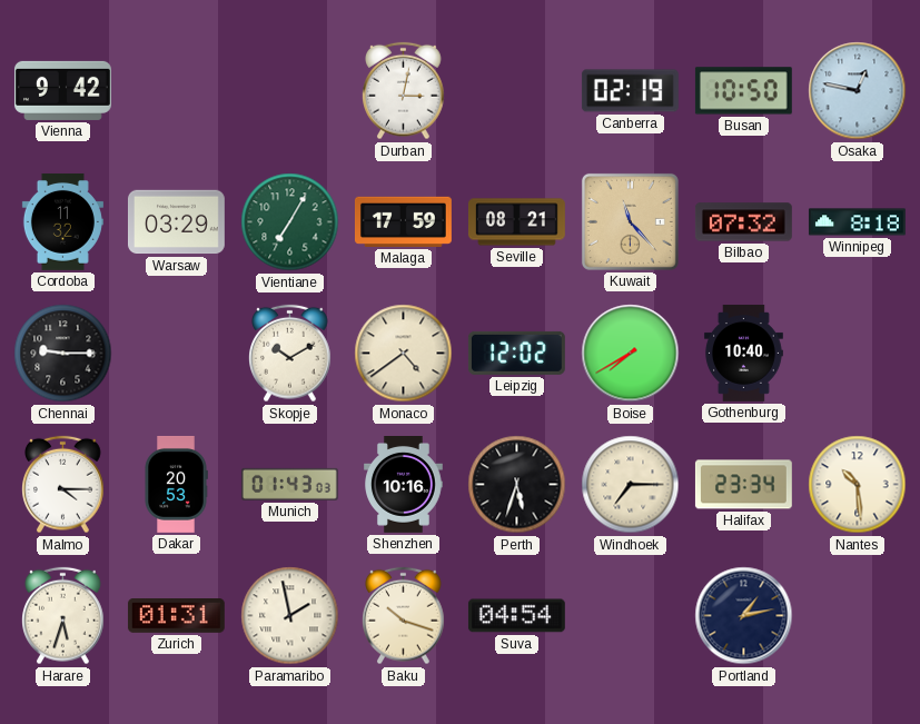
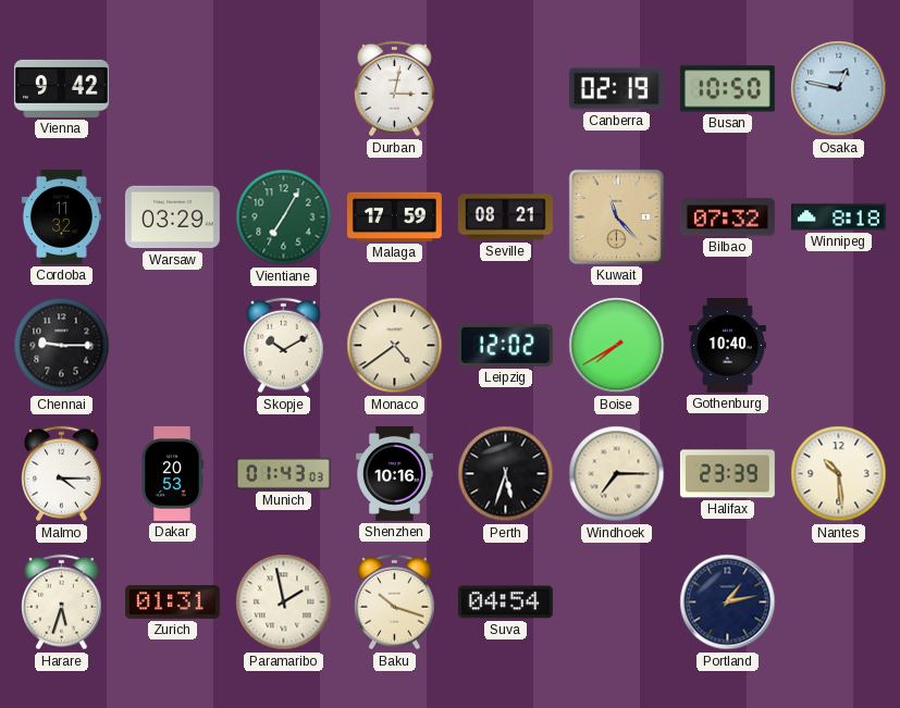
Halifax: 23:34 -> 23:39 (727, 474)
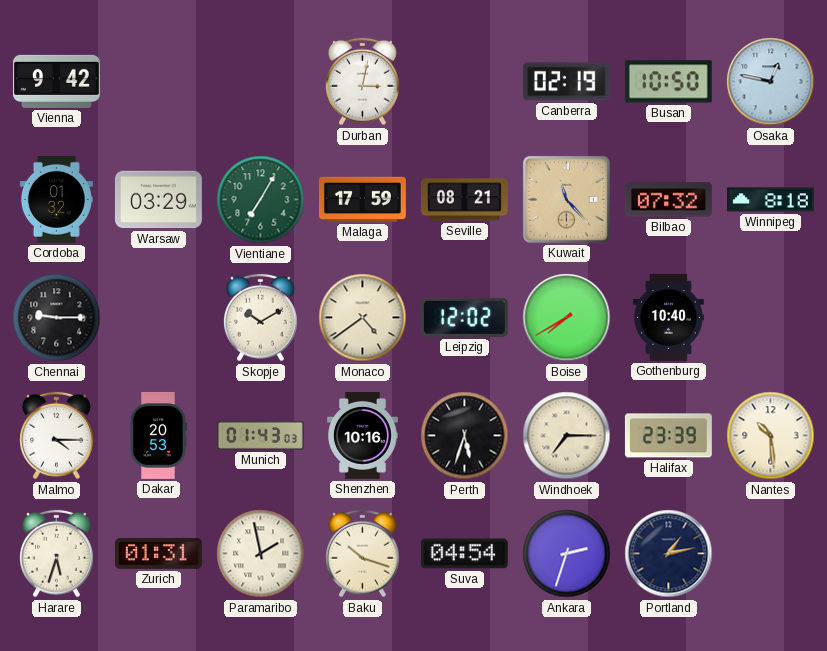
Cordoba: 11:32 -> 01:32 (56, 199)
Ankara: none -> 2:33 (567, 554)
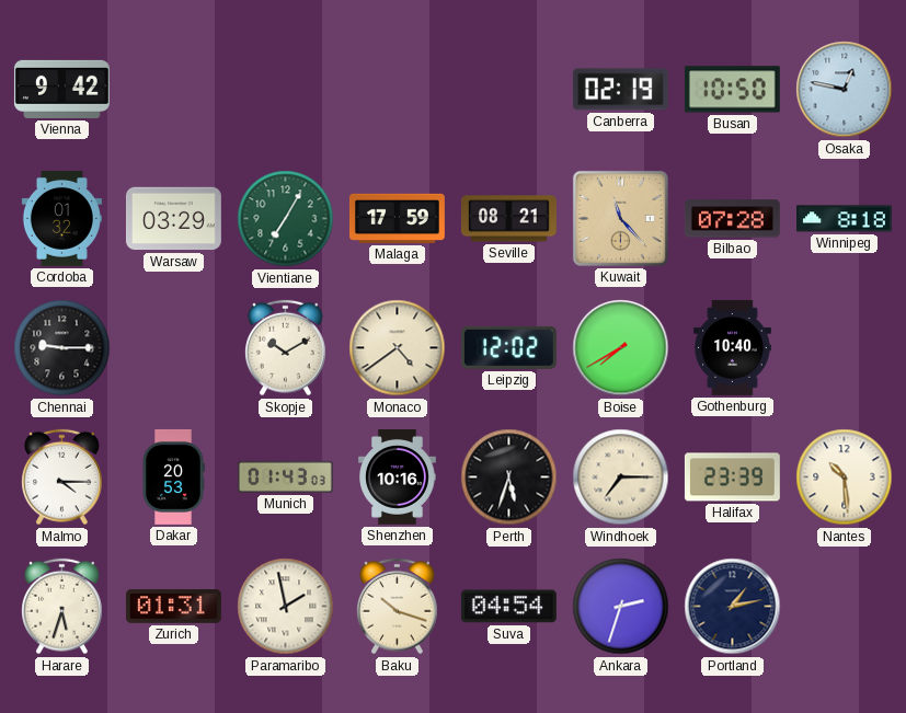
Durban: 3:02 -> none (363, 82)
Bilbao: 07:32 -> 07:28 (732, 219)
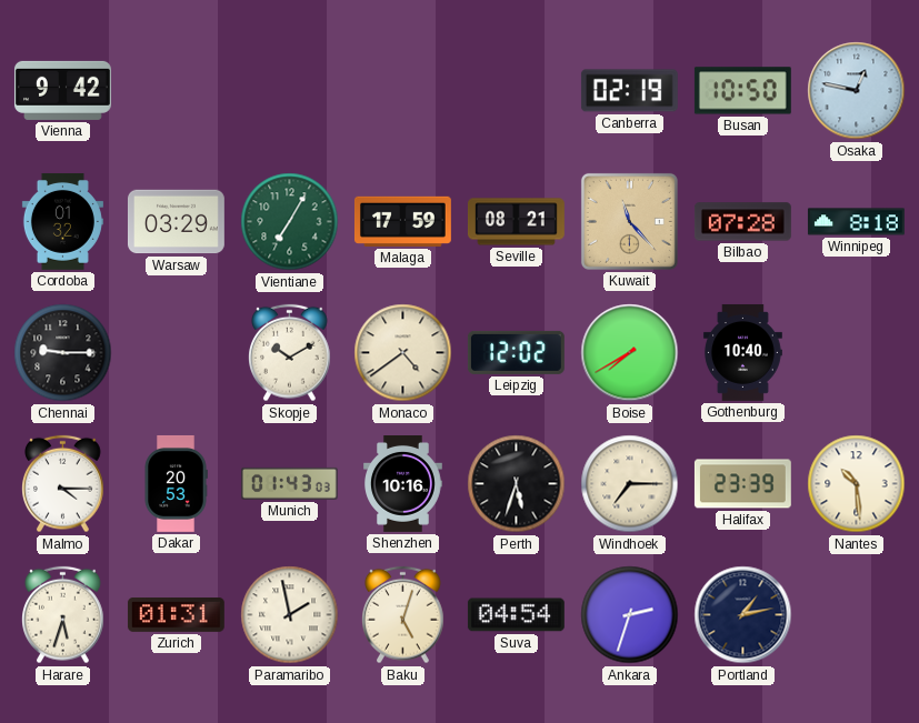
Baku: 10:18 -> 5:03 (403, 615)
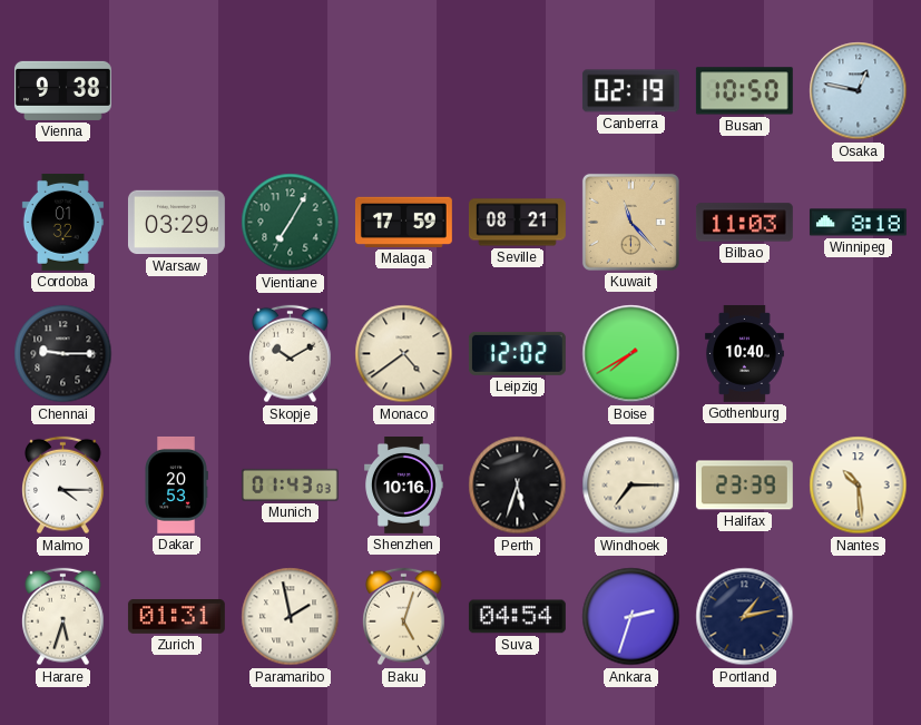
Vienna: 9:42 -> 9:38 (62, 90)
Bilbao: 07:28 -> 11:03 (744, 223)
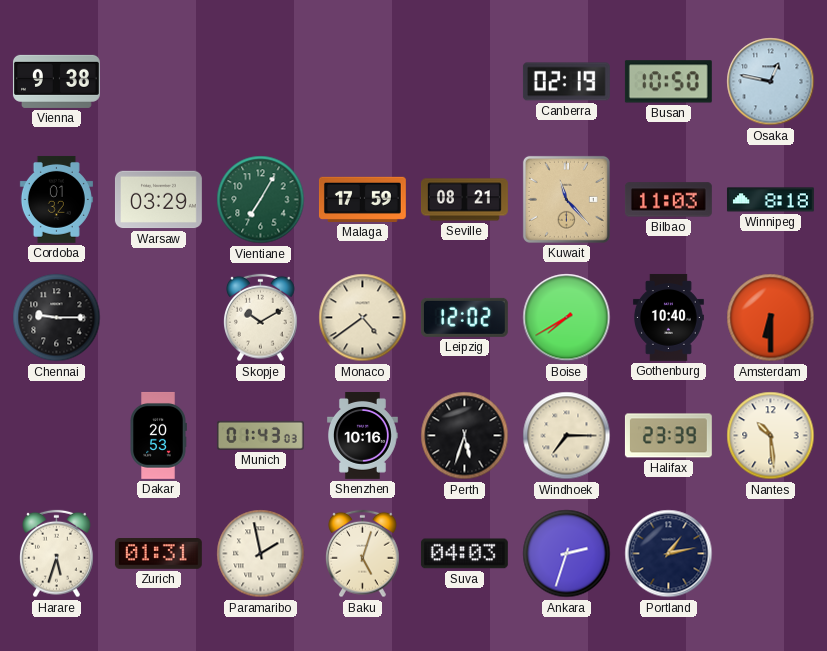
Amsterdam: none -> 6:30 (771, 318)
Malmo: 4:15 -> none (63, 486)
Suva: 04:54 -> 04:03 (464, 554)
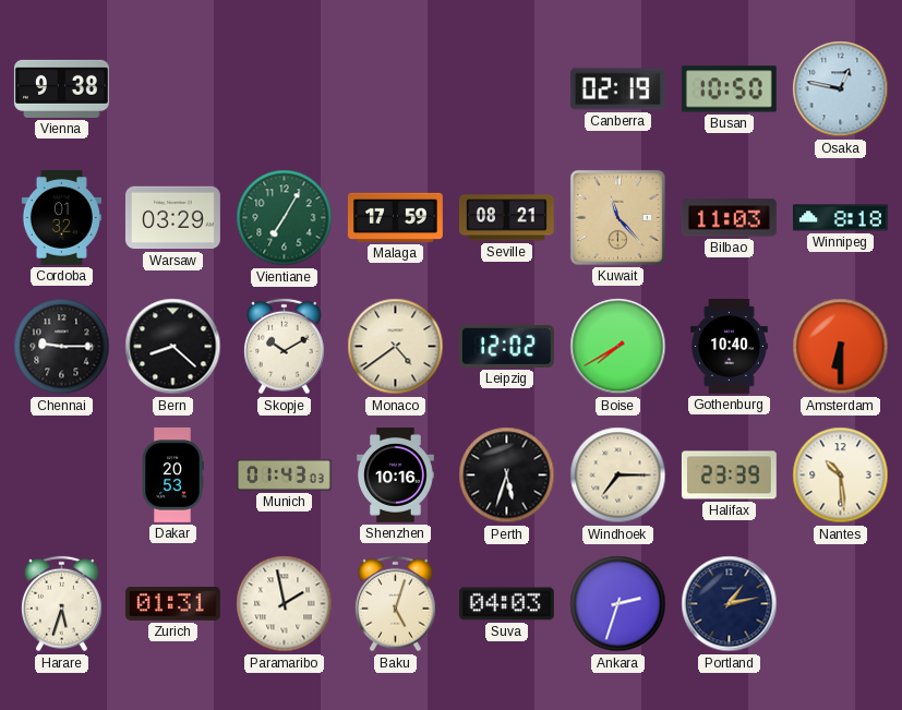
Bern: none -> 8:22 (173, 347)
